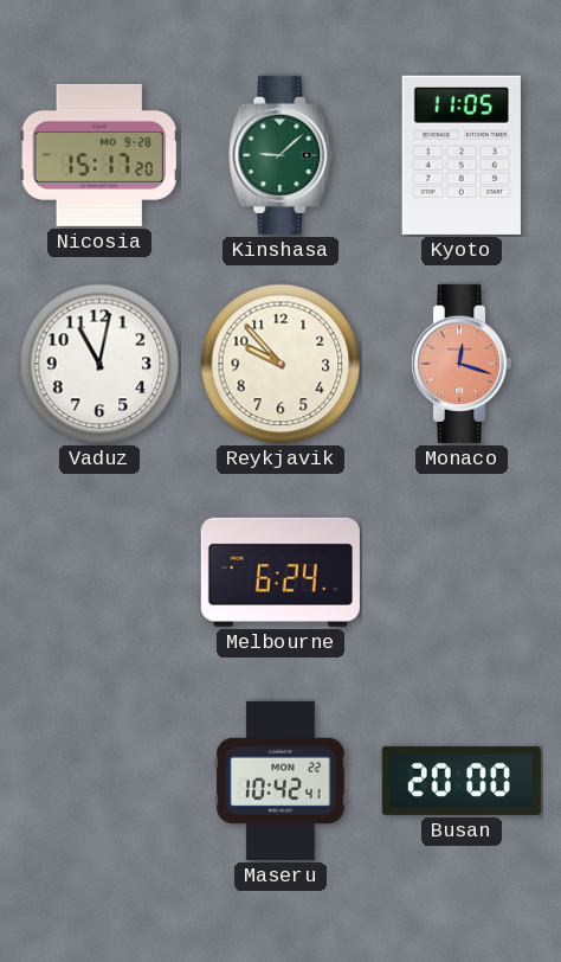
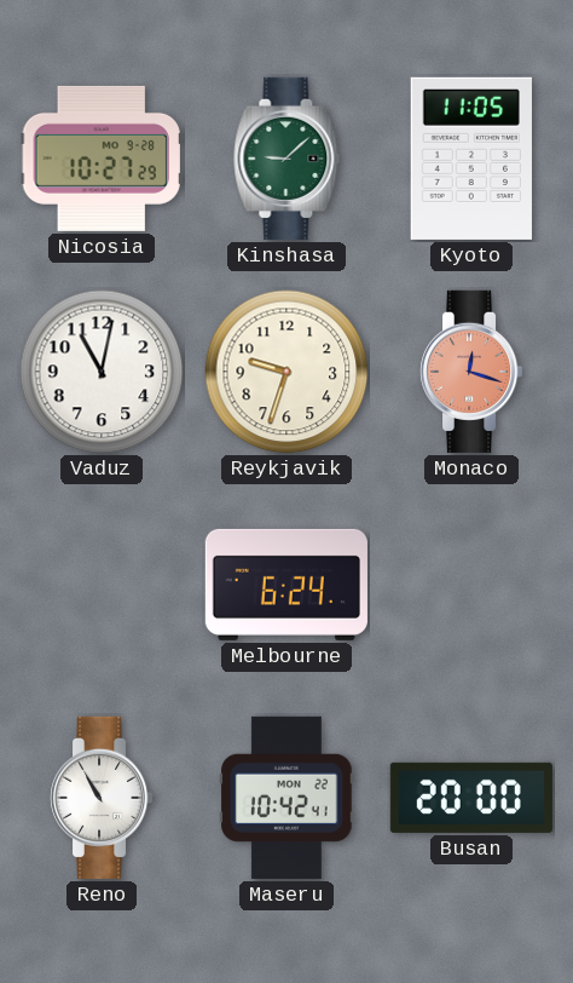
Nicosia: 15:17 -> 10:27 (102, 159)
Reykjavik: 9:53 -> 9:33 (286, 372)
Reno: none -> 10:55 (103, 798)
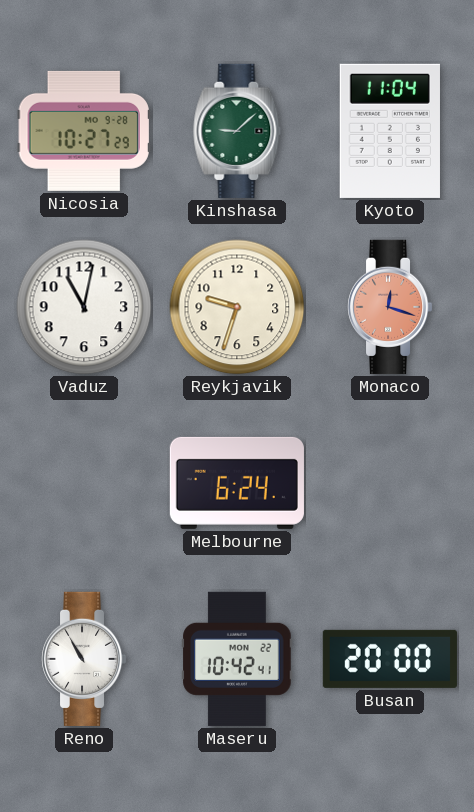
Kyoto: 11:05 -> 11:04 (390, 131)
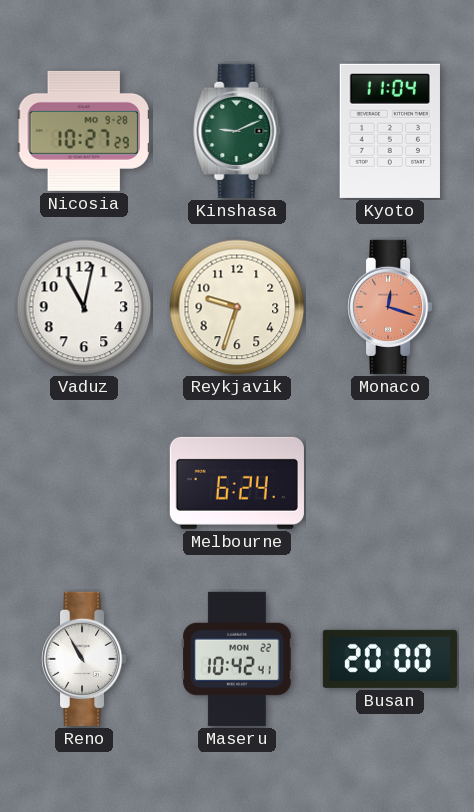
Kinshasa: 9:08 -> 9:11 (237, 131)
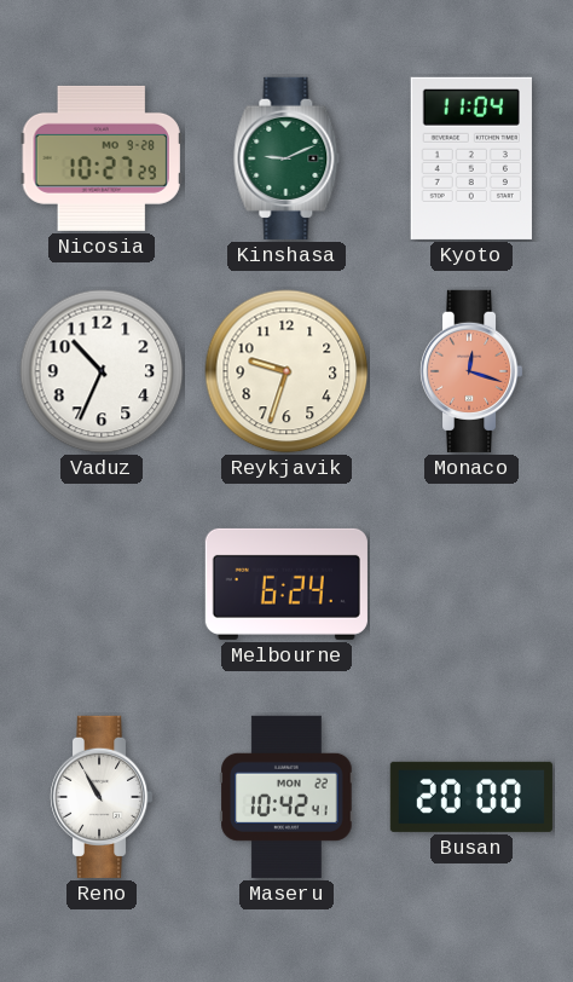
Vaduz: 11:02 -> 10:34 (102, 371)
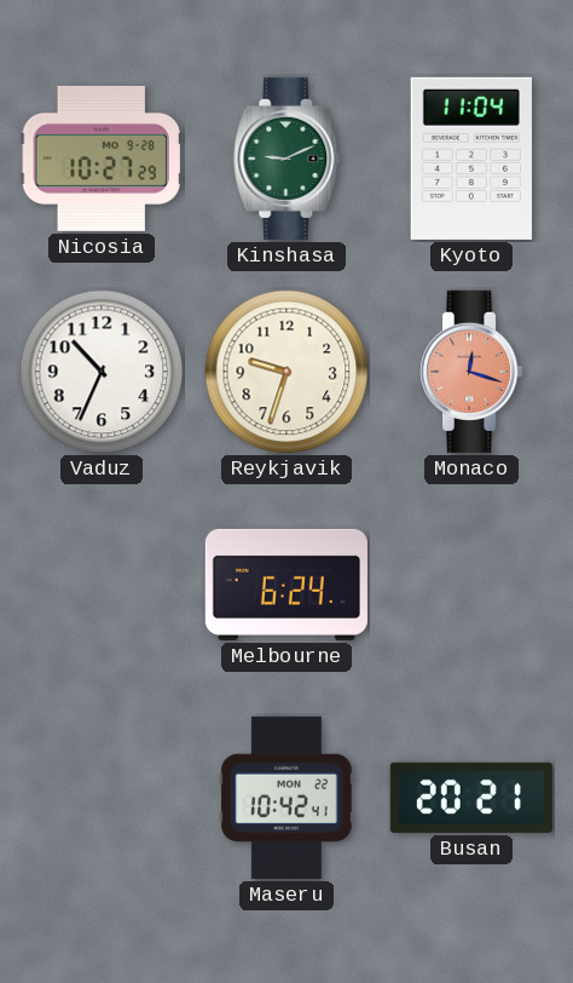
Reno: 10:55 -> none (103, 797)
Busan: 20:00 -> 20:21 (471, 798)
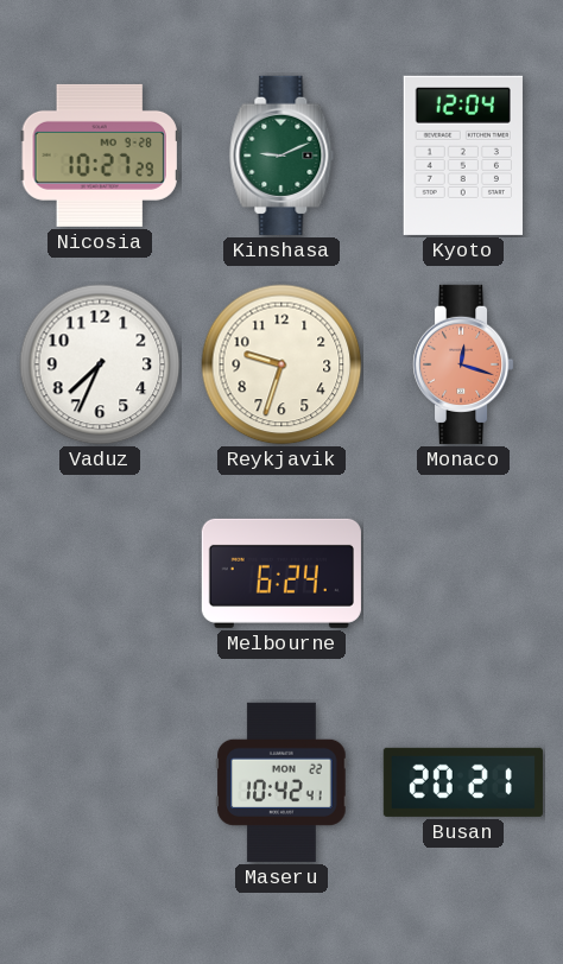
Kyoto: 11:04 -> 12:04 (463, 156)
Vaduz: 10:34 -> 7:34 (100, 364)
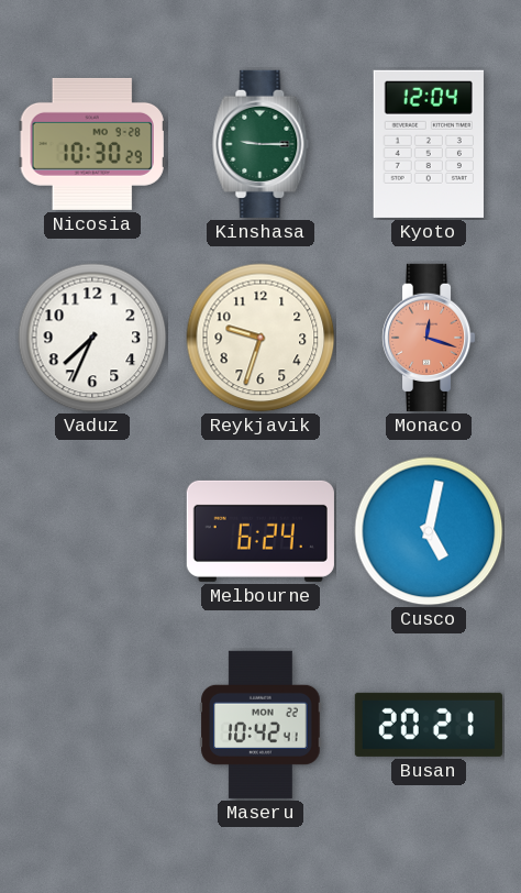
Nicosia: 10:27 -> 10:30 (92, 144)
Kinshasa: 9:11 -> 9:15 (260, 144)
Cusco: none -> 5:02 (429, 531)
